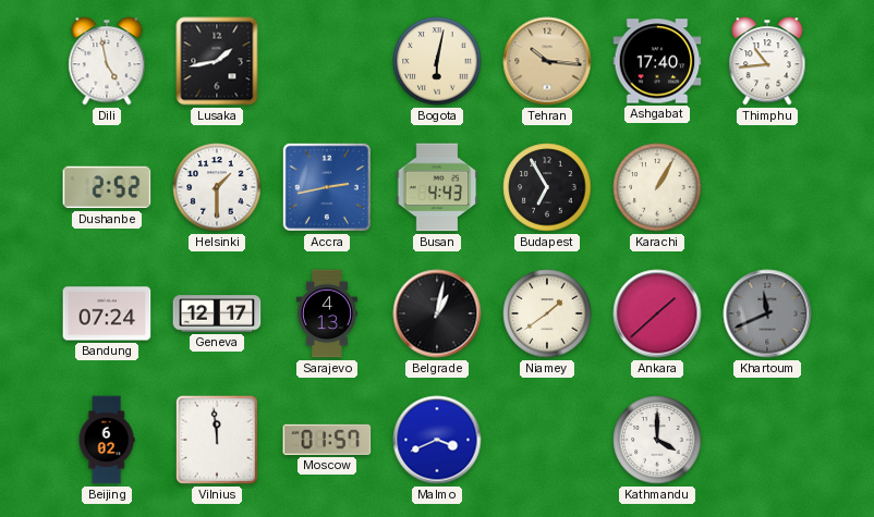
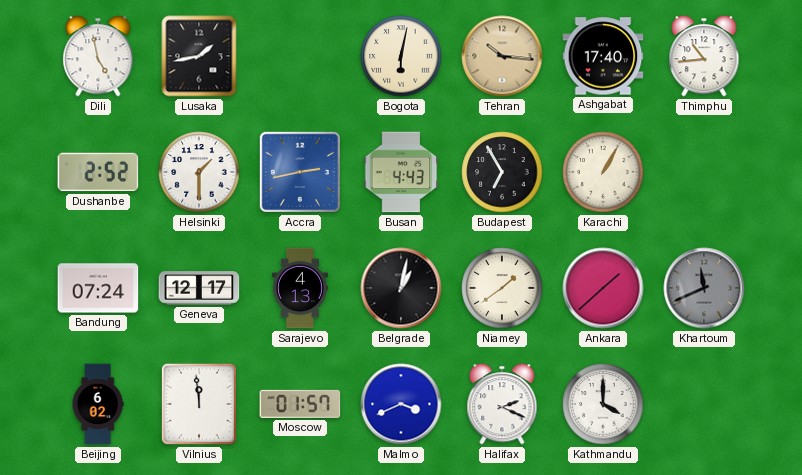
Halifax: none -> 2:19 (502, 404)
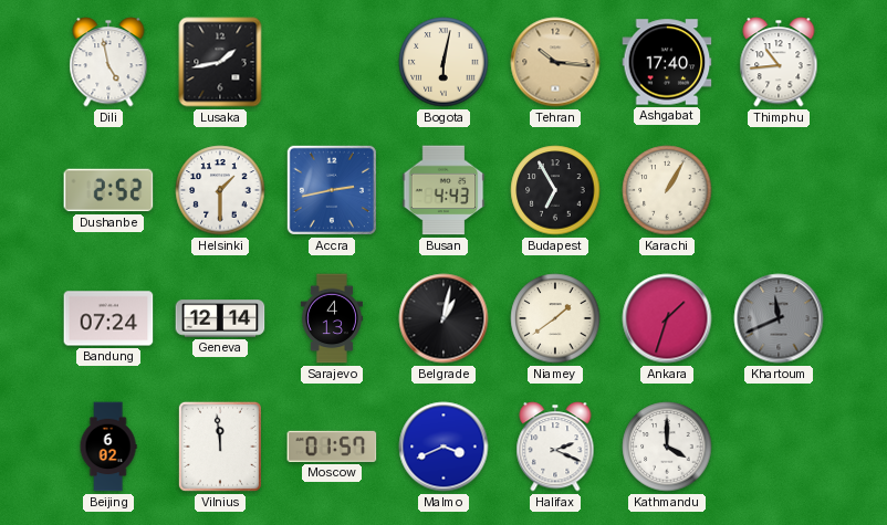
Geneva: 12:17 -> 12:14 (220, 318)
Ankara: 1:38 -> 1:33 (667, 318)
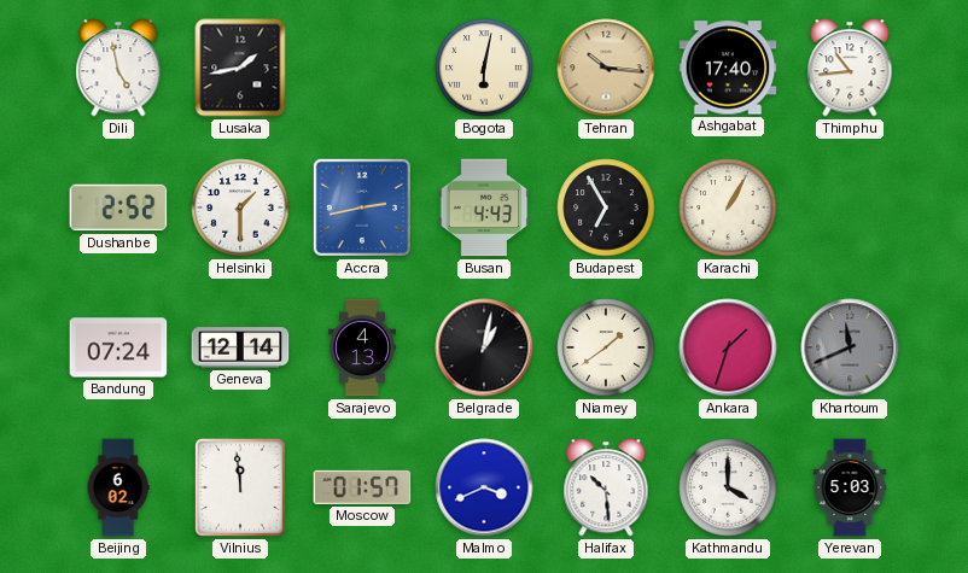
Halifax: 2:19 -> 10:29 (606, 487)
Yerevan: none -> 5:03 (850, 487)
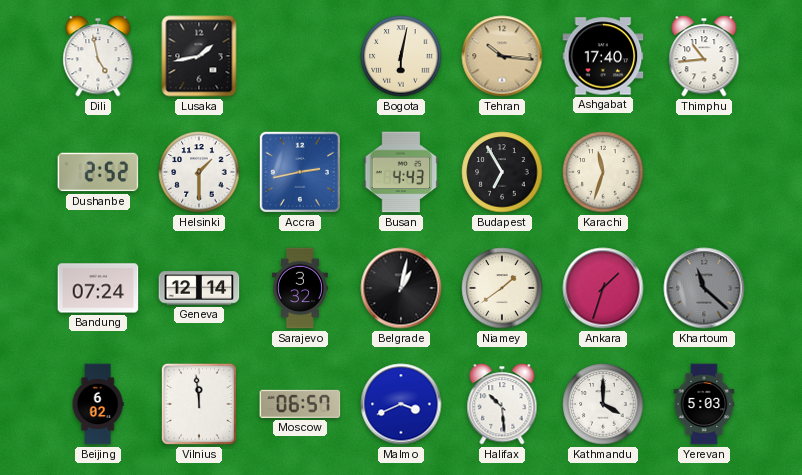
Karachi: 1:05 -> 11:33 (603, 172)
Sarajevo: 4:13 -> 3:32 (300, 288)
Khartoum: 11:41 -> 11:22 (704, 288)
Moscow: 01:57 -> 06:57 (300, 404)
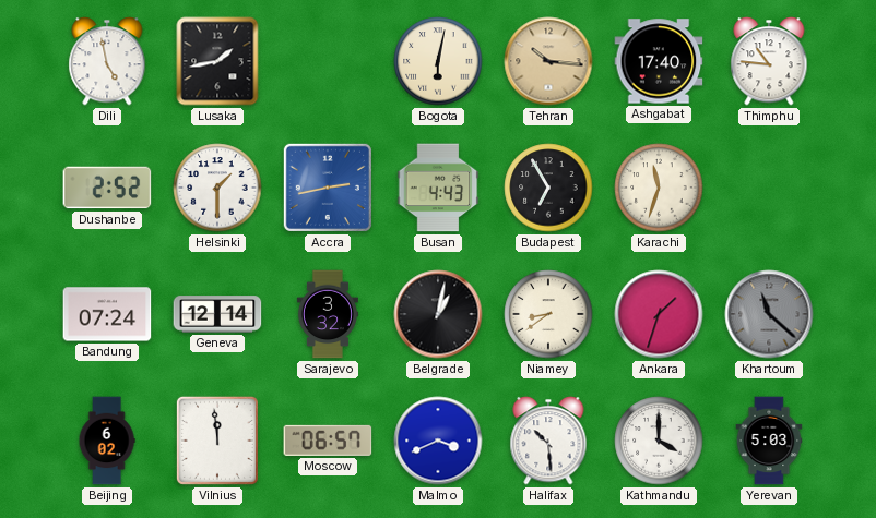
Thimphu: 10:44 -> 10:46 (769, 61)
Niamey: 1:39 -> 8:39 (548, 314)
